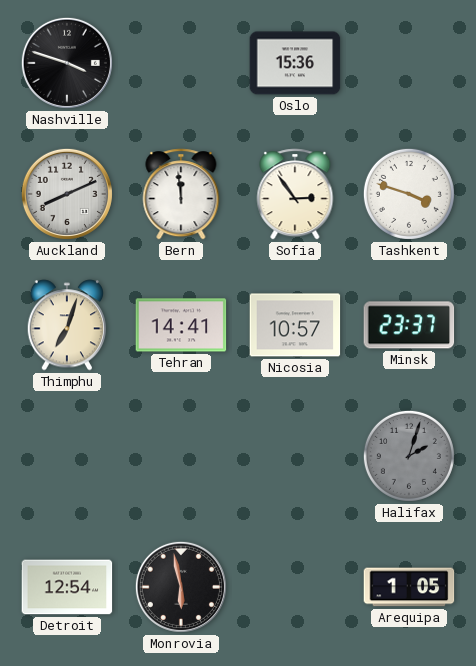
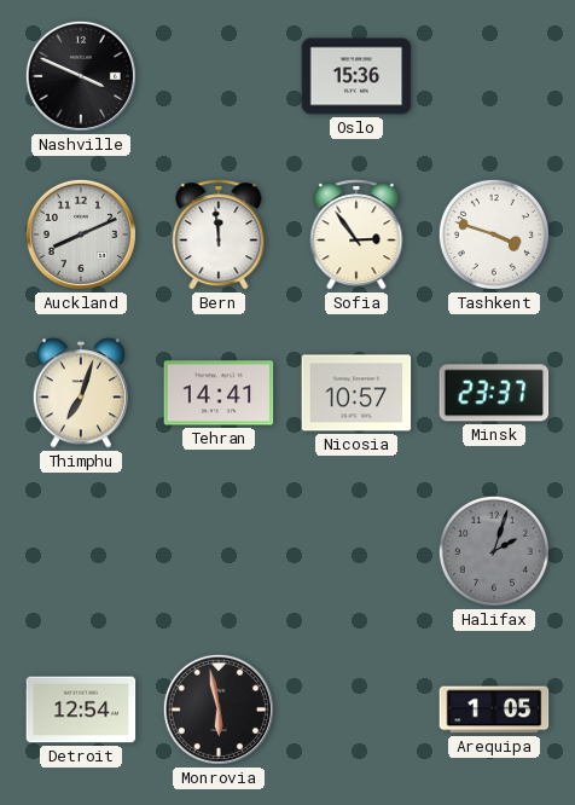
Nashville: 3:48 -> 3:49 (81, 76)
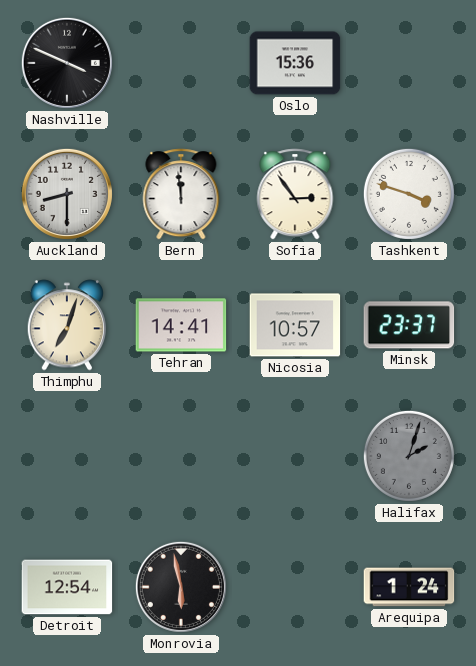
Auckland: 8:11 -> 8:30 (67, 194)
Arequipa: 1:05 -> 1:24 (409, 587)
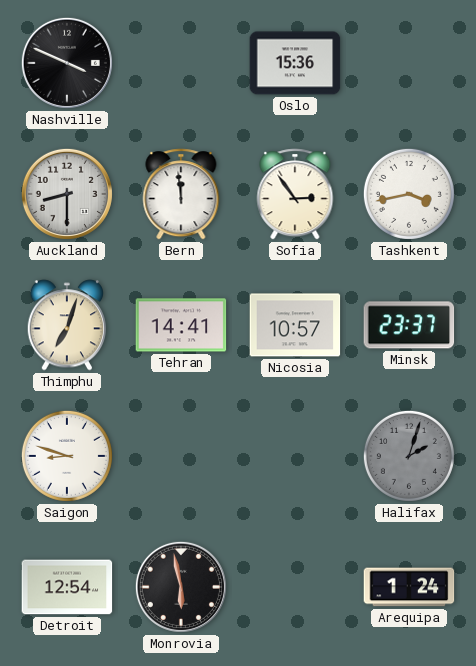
Tashkent: 3:48 -> 3:43 (409, 194)
Saigon: none -> 8:48 (67, 456)
